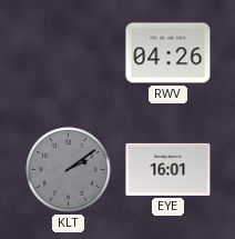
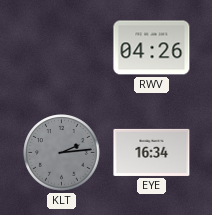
KLT: 2:09 -> 2:14 (62, 153)
EYE: 16:01 -> 16:34 (152, 152)
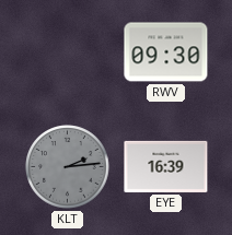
RWV: 04:26 -> 09:30 (166, 52)
EYE: 16:34 -> 16:39 (166, 166)
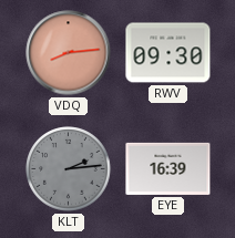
VDQ: none -> 8:14 (69, 53)
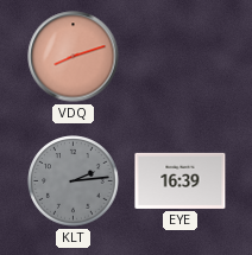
VDQ: 8:14 -> 8:12 (74, 57)
RWV: 09:30 -> none (168, 53)
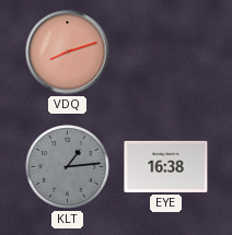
KLT: 2:14 -> 1:14 (68, 167)
EYE: 16:39 -> 16:38 (166, 166)
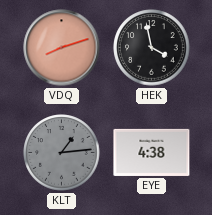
HEK: none -> 3:58 (152, 48)
EYE: 16:38 -> 4:38 (152, 152)
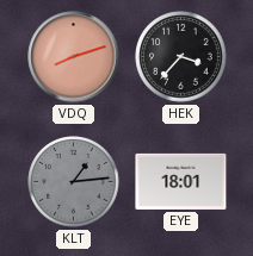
HEK: 3:58 -> 3:37 (181, 57)
EYE: 4:38 -> 18:01 (181, 181)
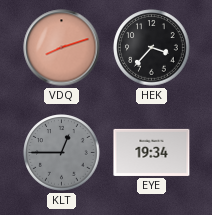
KLT: 1:14 -> 12:45 (62, 153)
EYE: 18:01 -> 19:34 (152, 152)
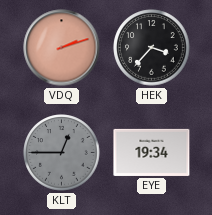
VDQ: 8:12 -> 2:12 (62, 48)
